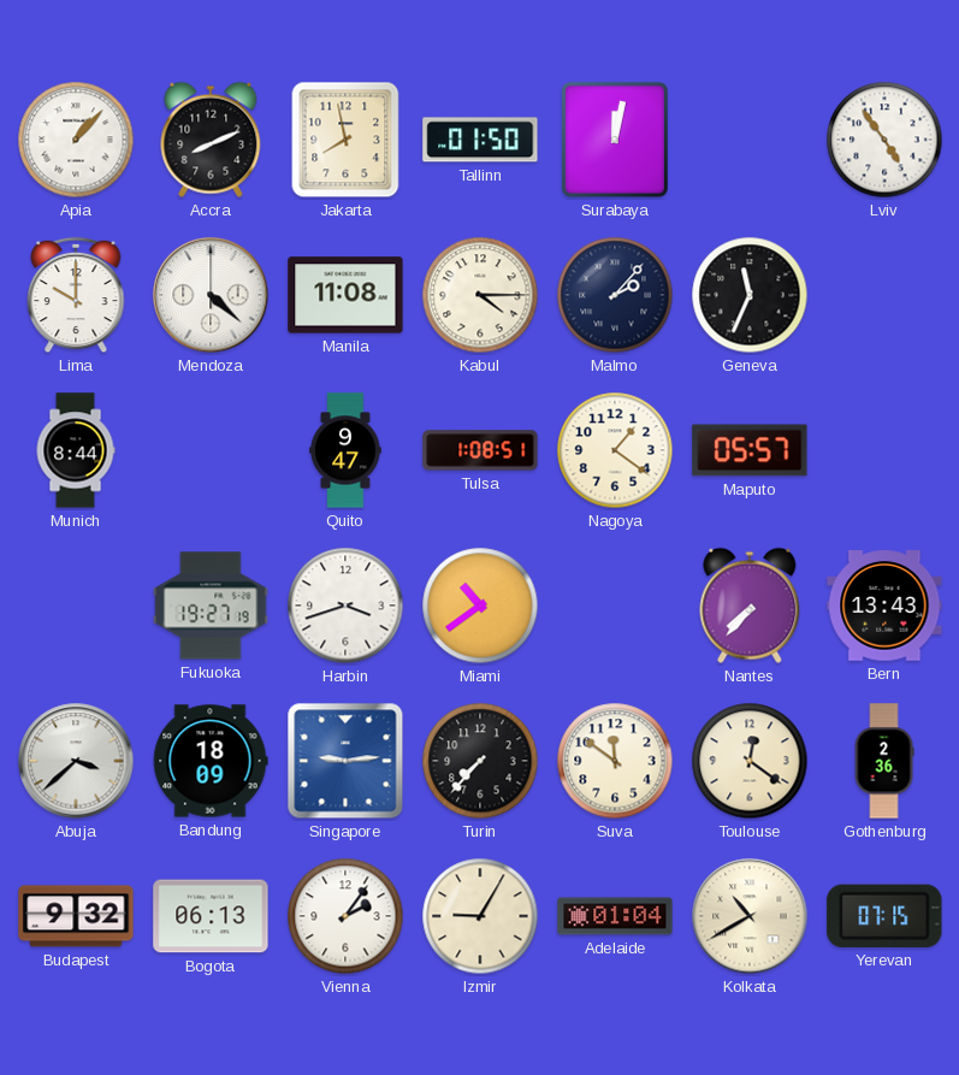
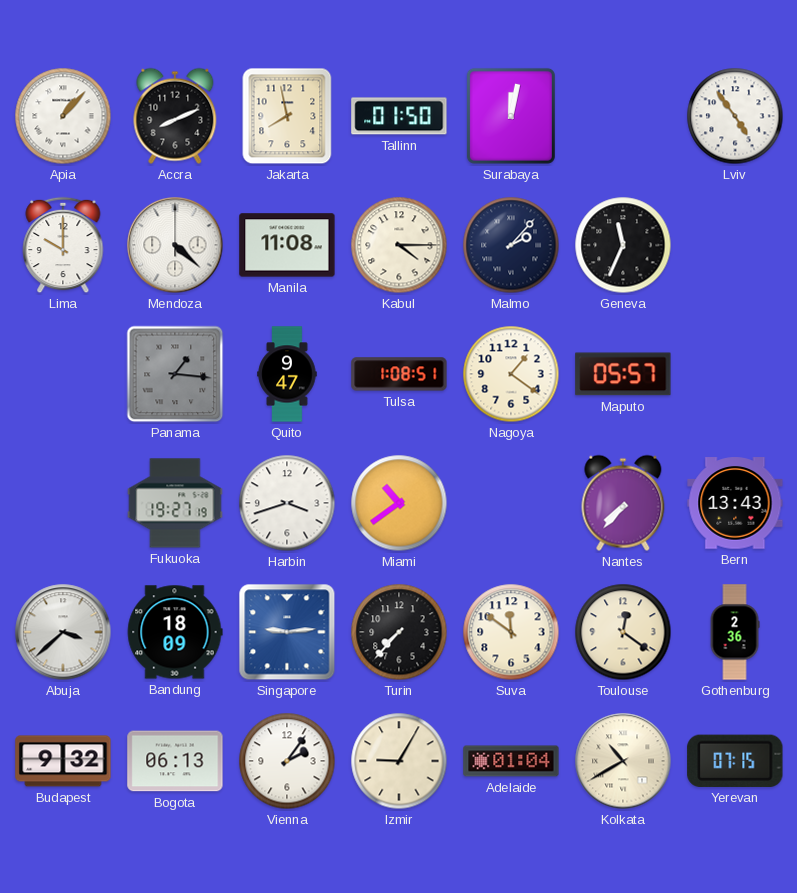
Munich: 8:44 -> none (76, 450)
Panama: none -> 1:16 (175, 374)
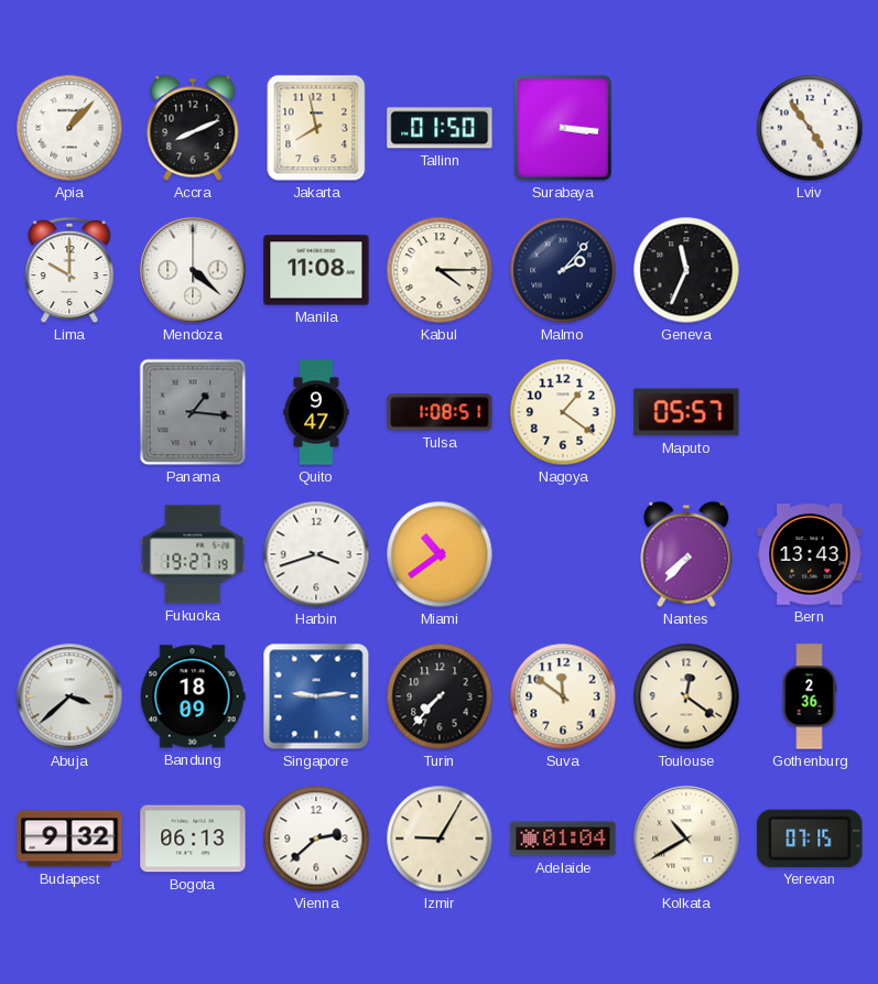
Surabaya: 12:02 -> 3:16 (563, 128)
Vienna: 2:06 -> 2:38 (316, 839)
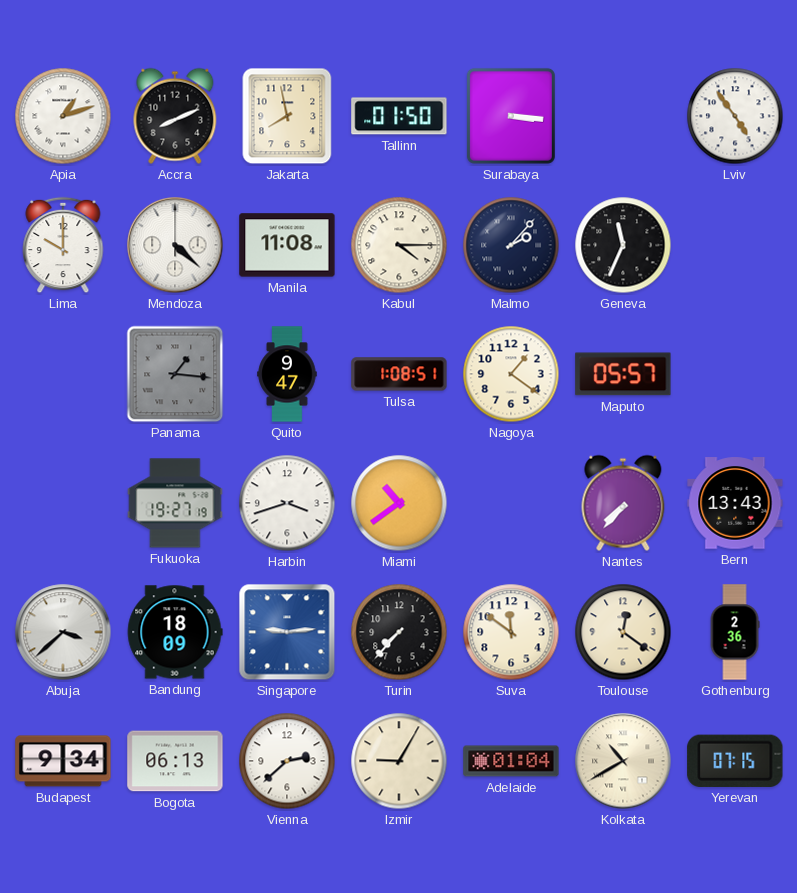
Apia: 1:07 -> 1:12 (63, 116)
Budapest: 9:32 -> 9:34 (63, 761)
